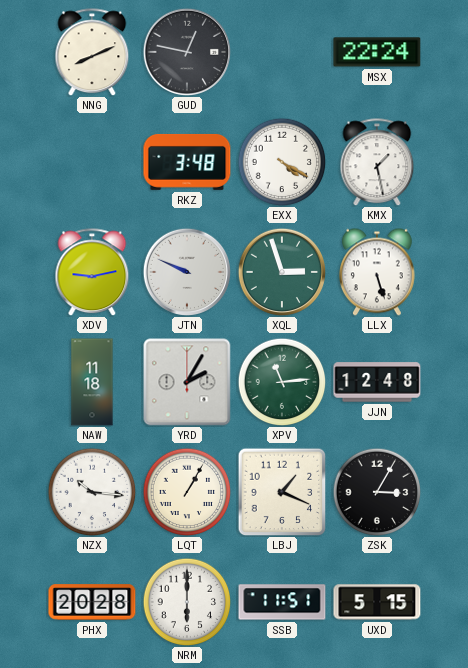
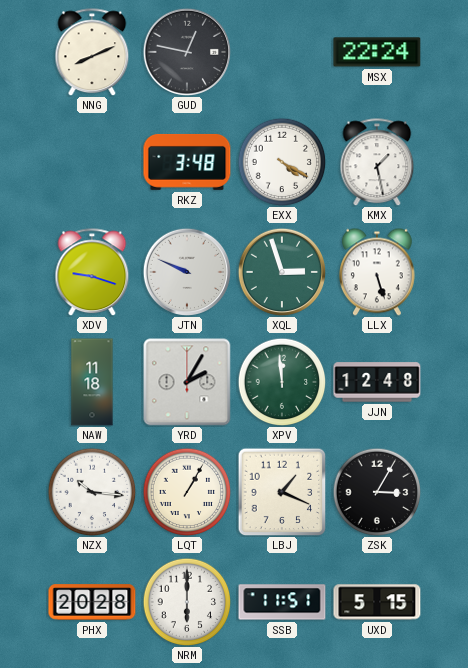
XDV: 9:13 -> 9:18 (92, 272)
XPV: 11:14 -> 11:59 (282, 382)
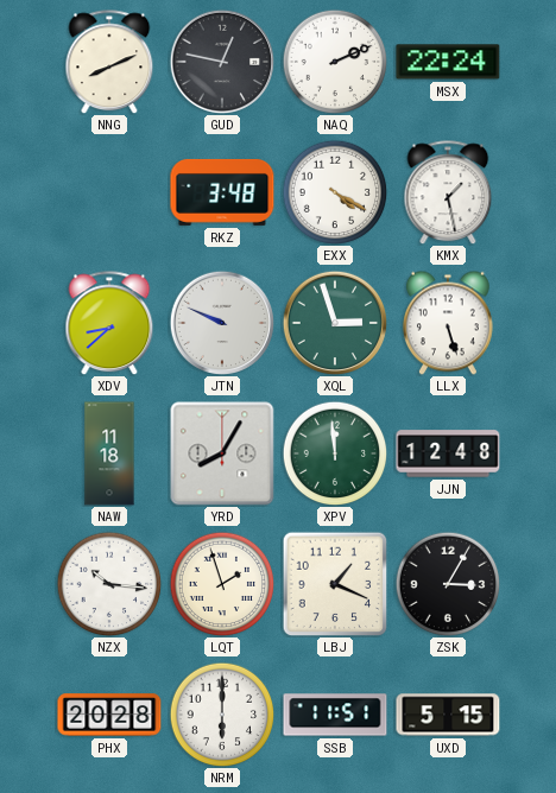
NAQ: none -> 2:11 (335, 62)
XDV: 9:18 -> 8:38 (109, 323)
YRD: 2:05 -> 8:05 (222, 453)
LQT: 1:05 -> 1:57 (222, 584)
